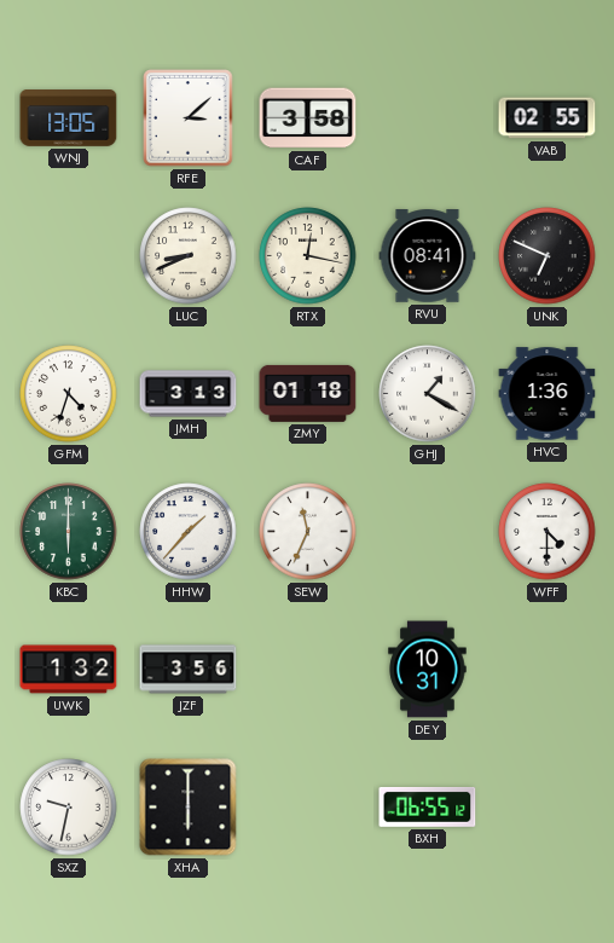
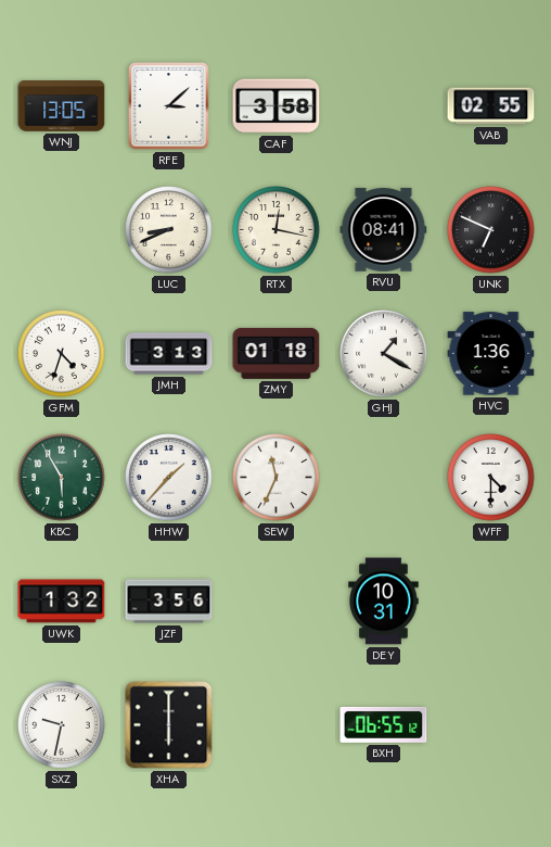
KBC: 6:00 -> 5:55 (62, 478)
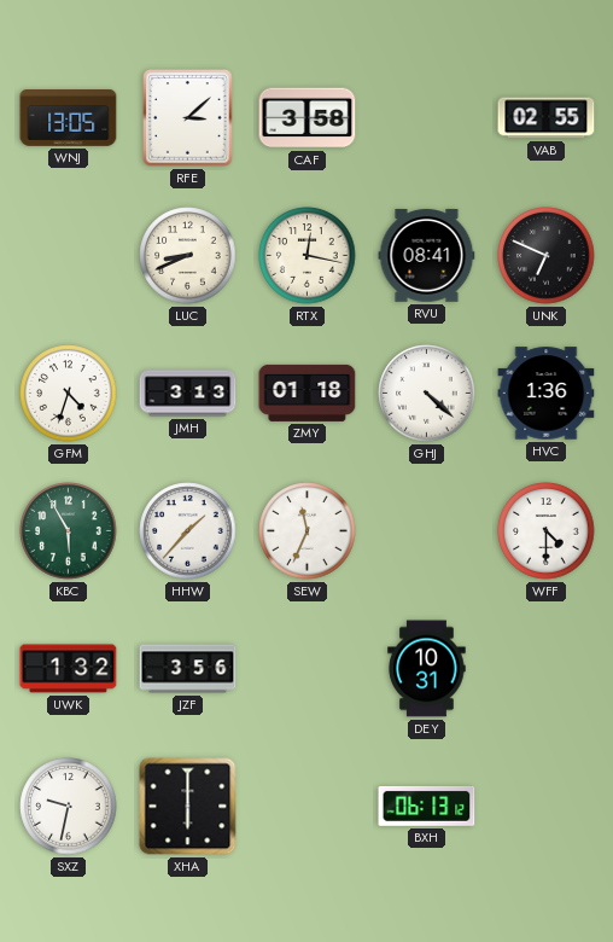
GHJ: 1:20 -> 4:22 (427, 394)
BXH: 06:55 -> 06:13 (427, 806)
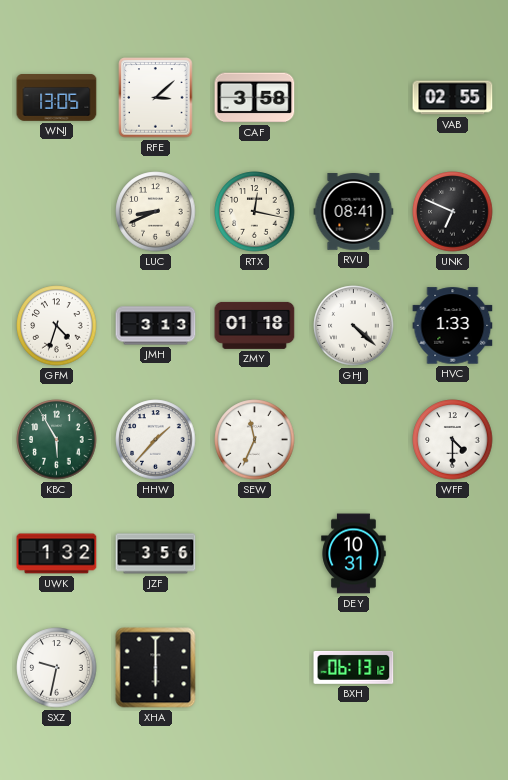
HVC: 1:36 -> 1:33 (453, 326)
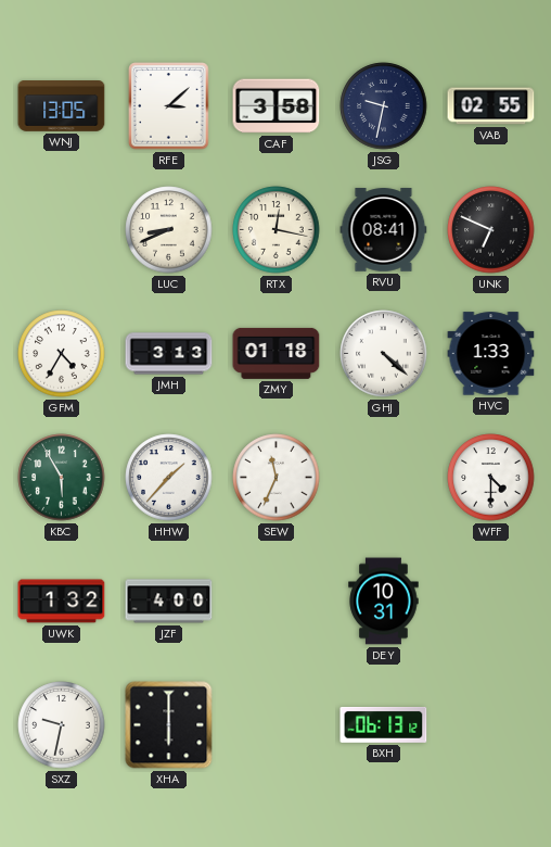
JSG: none -> 9:32 (384, 106)
GFM: 4:33 -> 4:35 (62, 354)
JZF: 3:56 -> 4:00 (169, 602)
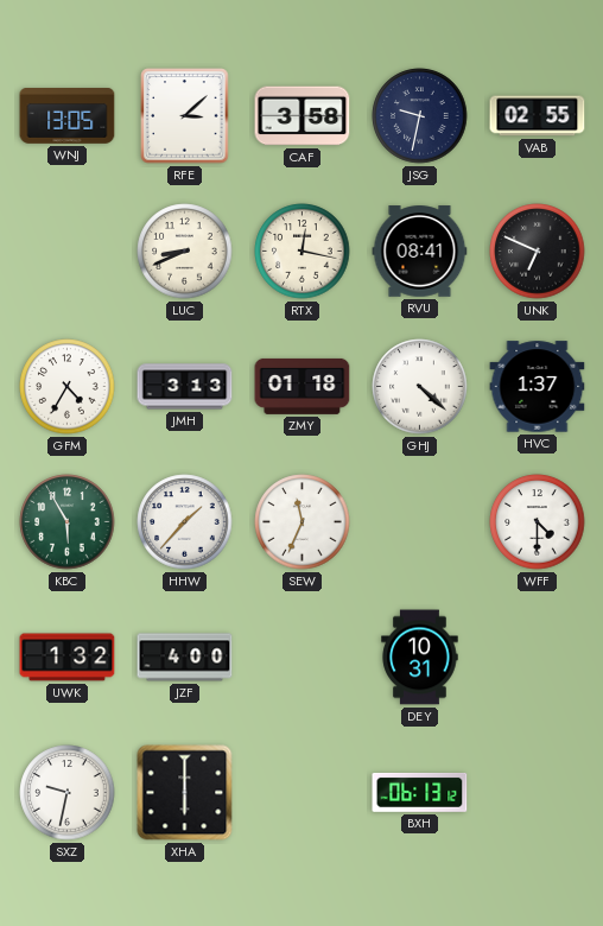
HVC: 1:33 -> 1:37 (538, 387)
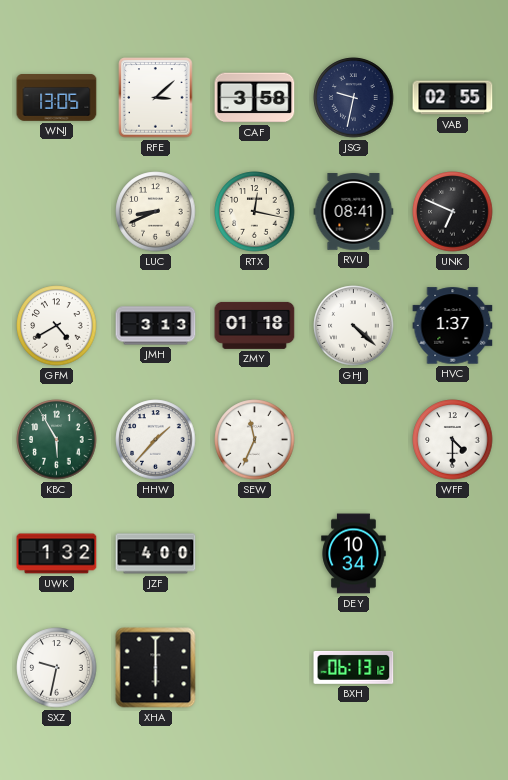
GFM: 4:35 -> 4:40 (57, 326)
DEY: 10:31 -> 10:34 (354, 554)
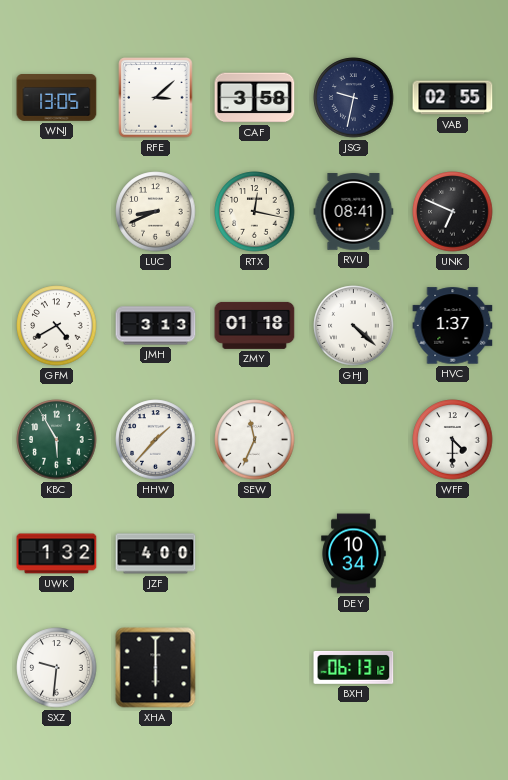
SXZ: 9:32 -> 9:31 (57, 668)
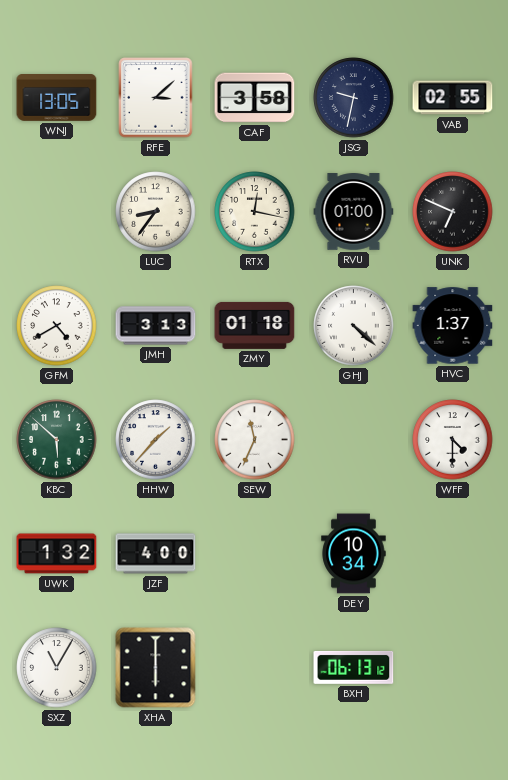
LUC: 8:41 -> 8:36 (156, 212)
RVU: 08:41 -> 01:00 (354, 212)
KBC: 5:55 -> 5:52 (57, 440)
SXZ: 9:31 -> 11:05 (57, 668)
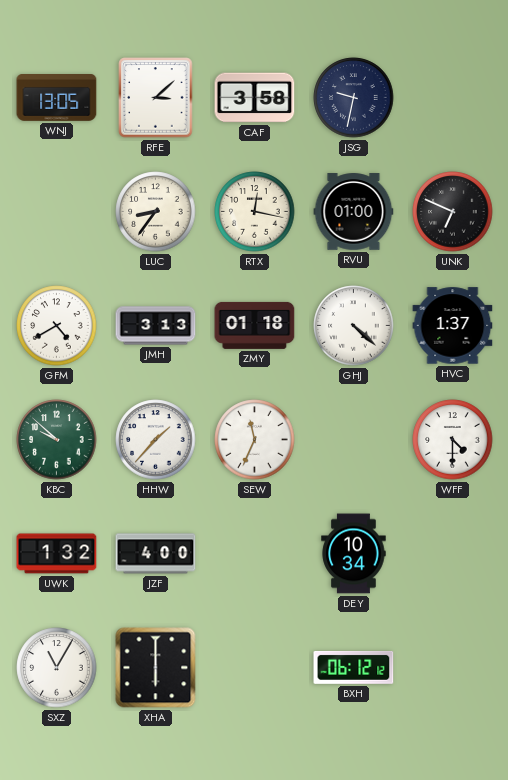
VAB: 02:55 -> none (453, 98)
KBC: 5:52 -> 9:52 (57, 440)
BXH: 06:13 -> 06:12 (354, 667)
